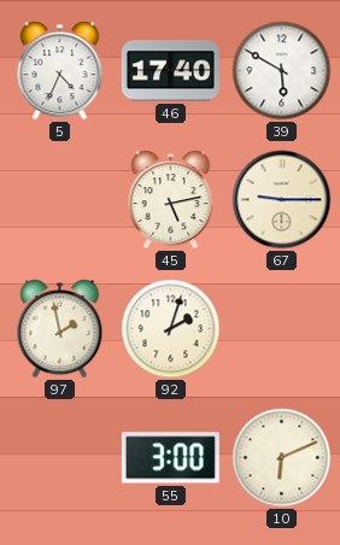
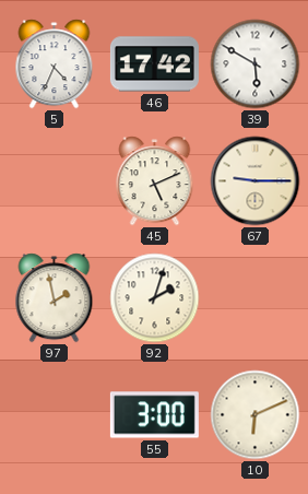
46: 17:40 -> 17:42 (154, 64)
45: 5:13 -> 5:11 (155, 181)
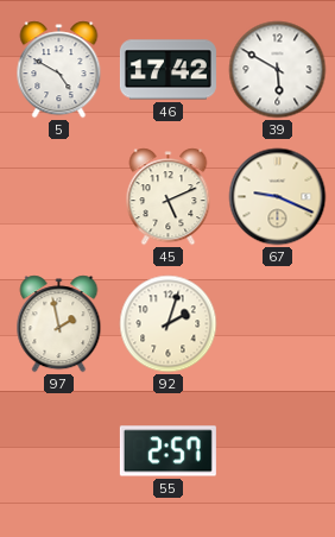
5: 4:34 -> 4:50 (59, 70)
67: 9:15 -> 9:19 (278, 197)
55: 3:00 -> 2:57 (167, 451)
10: 6:11 -> none (256, 415)
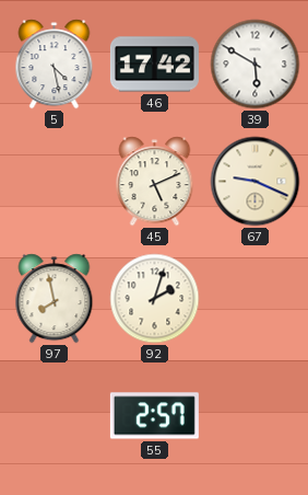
5: 4:50 -> 4:28 (55, 65)
97: 1:58 -> 7:58 (55, 299)
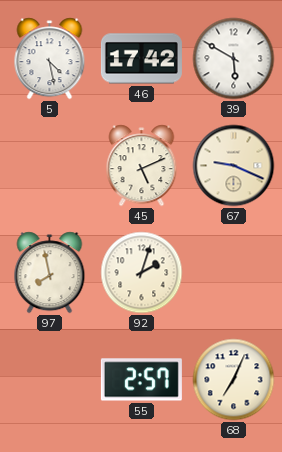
68: none -> 7:04 (234, 380)
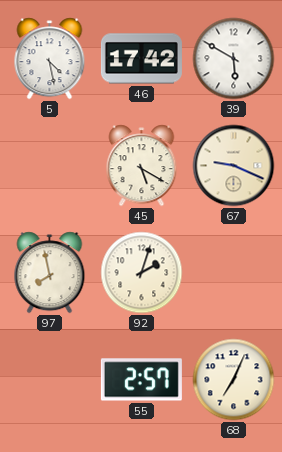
45: 5:11 -> 5:20 (142, 166)
